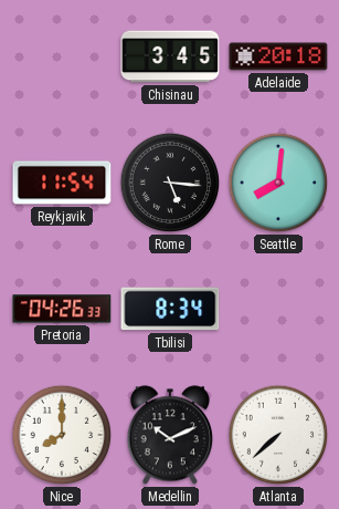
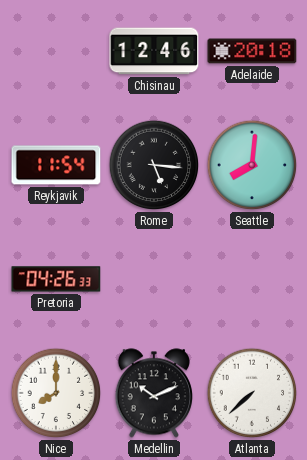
Chisinau: 3:45 -> 12:46 (154, 51)
Tbilisi: 8:34 -> none (170, 309)
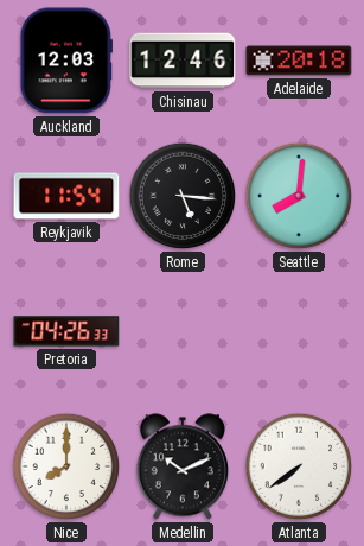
Auckland: none -> 12:03 (65, 61)
Atlanta: 7:38 -> 7:39 (299, 466)
